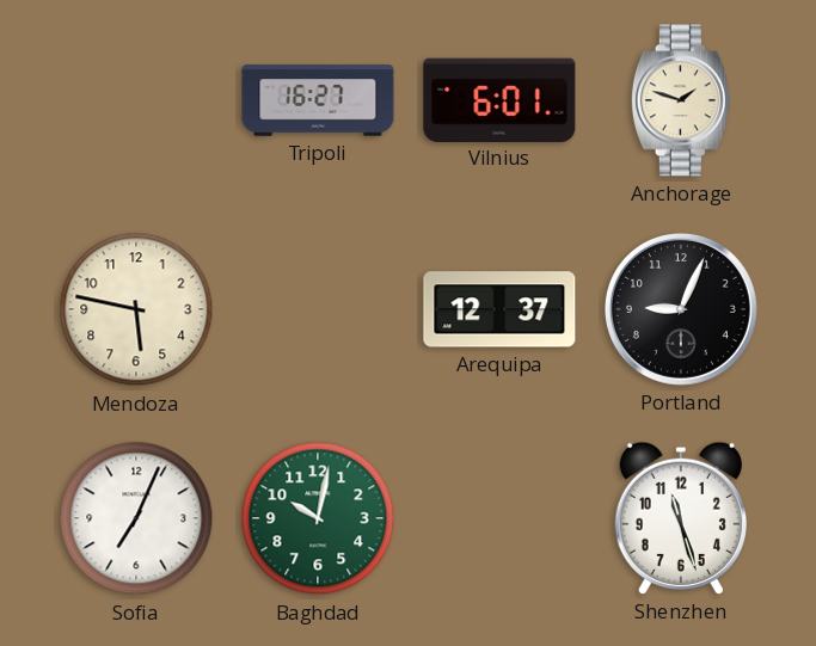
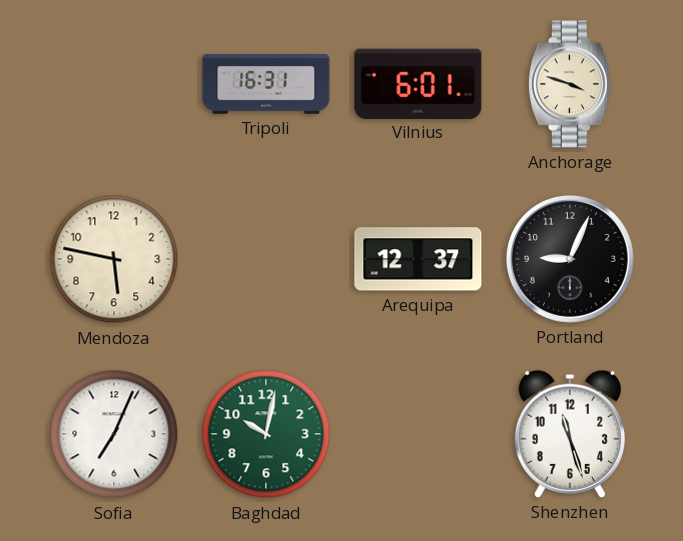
Tripoli: 16:27 -> 16:31 (266, 84)
Anchorage: 1:48 -> 3:48 (570, 84)
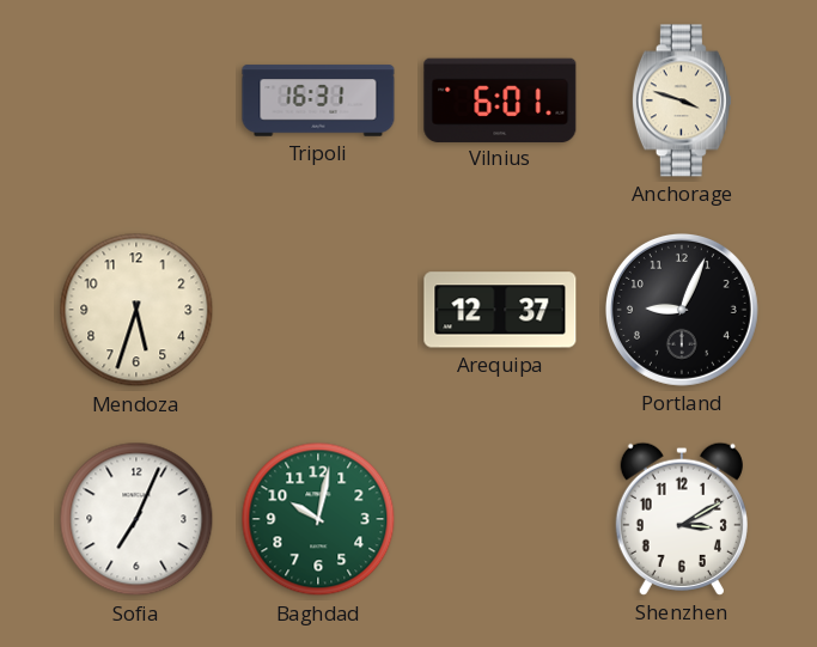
Mendoza: 5:47 -> 5:33 (136, 310)
Shenzhen: 11:27 -> 3:10 (682, 519)
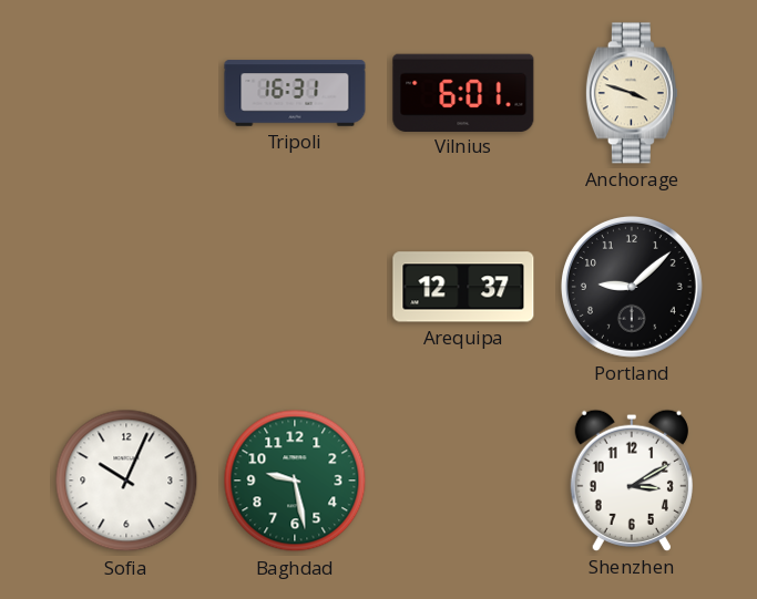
Mendoza: 5:33 -> none (136, 310)
Portland: 9:04 -> 9:08 (632, 287)
Sofia: 7:04 -> 10:04 (126, 481)
Baghdad: 10:02 -> 9:28 (295, 481)
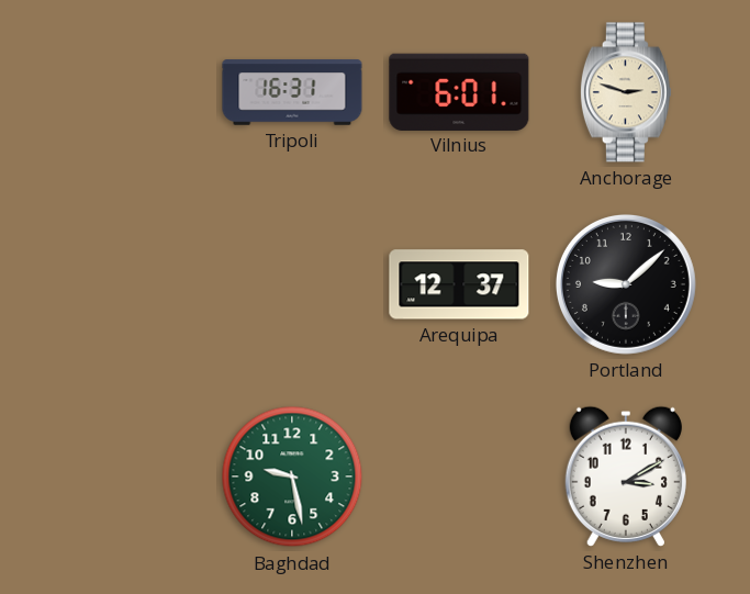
Anchorage: 3:48 -> 2:48 (626, 92)
Sofia: 10:04 -> none (126, 481)
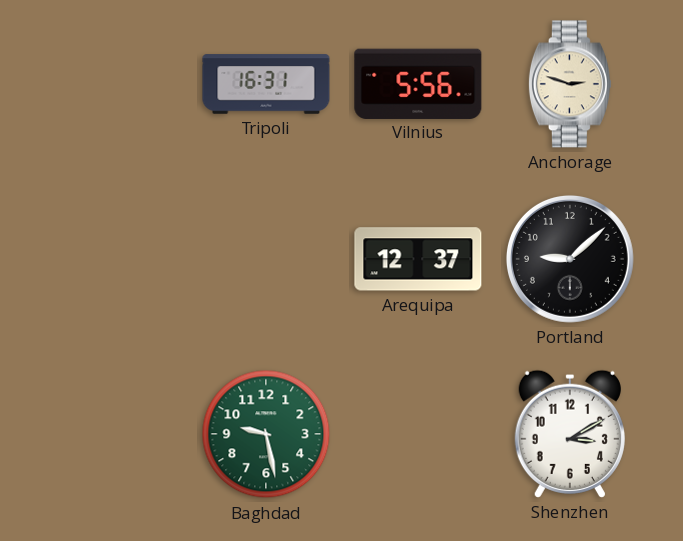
Vilnius: 6:01 -> 5:56 (418, 83)
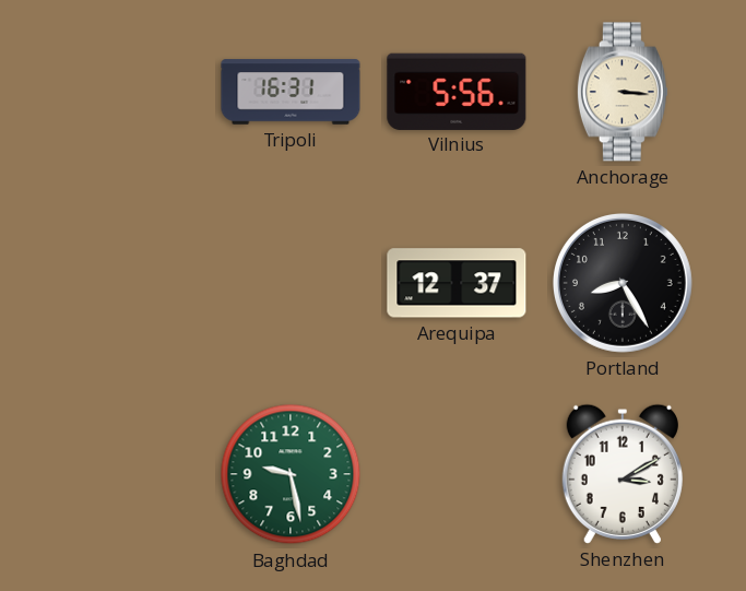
Anchorage: 2:48 -> 3:16 (623, 92)
Portland: 9:08 -> 8:25 (623, 283)
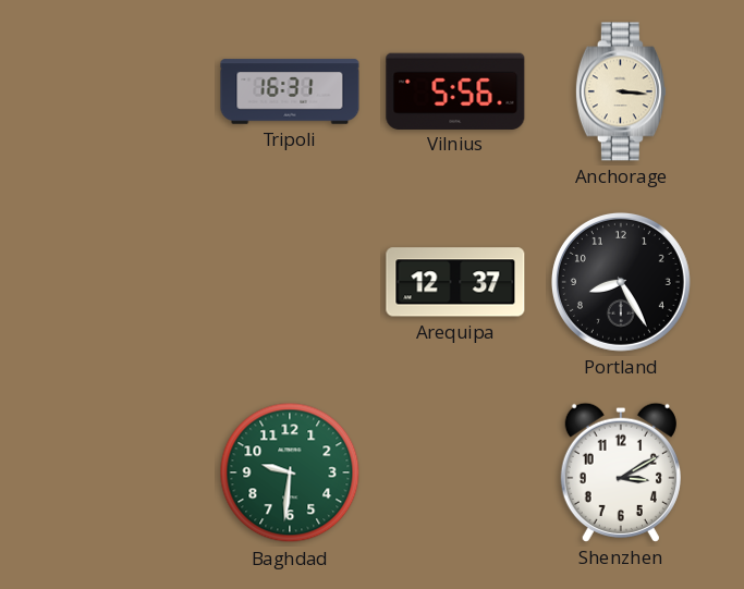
Baghdad: 9:28 -> 9:31 (290, 473)
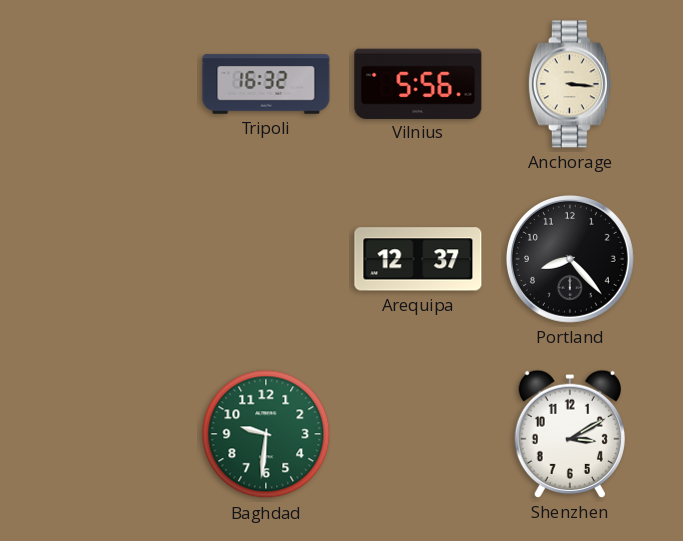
Tripoli: 16:31 -> 16:32 (266, 84)
Portland: 8:25 -> 8:23 (570, 259)
